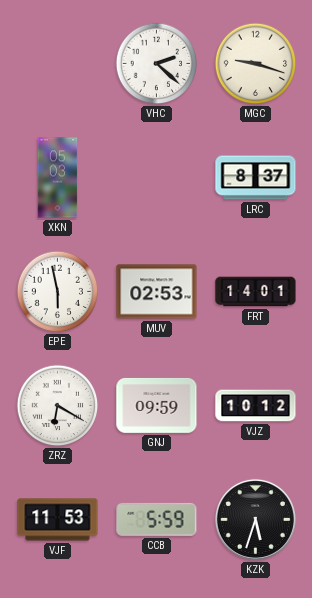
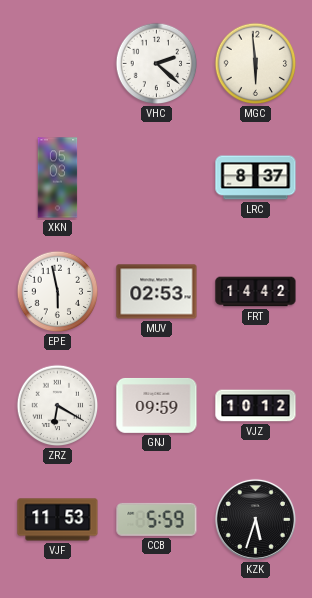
MGC: 9:18 -> 5:59 (256, 64)
FRT: 14:01 -> 14:42 (256, 292)
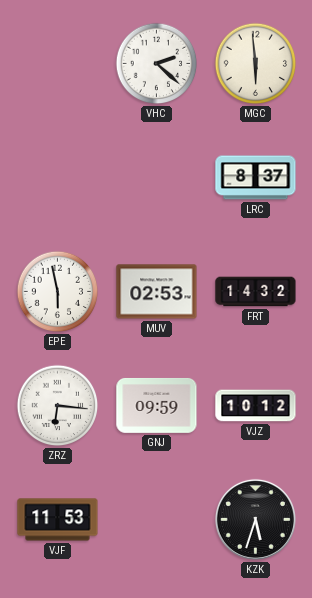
XKN: 05:03 -> none (58, 178)
FRT: 14:42 -> 14:32 (256, 292)
ZRZ: 6:20 -> 6:16 (58, 406)
CCB: 5:59 -> none (157, 519)
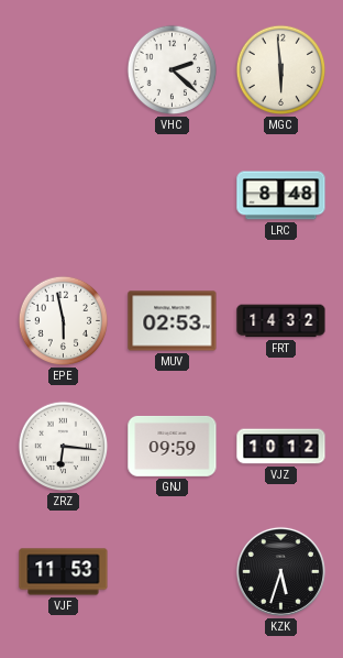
LRC: 8:37 -> 8:48 (281, 196)
